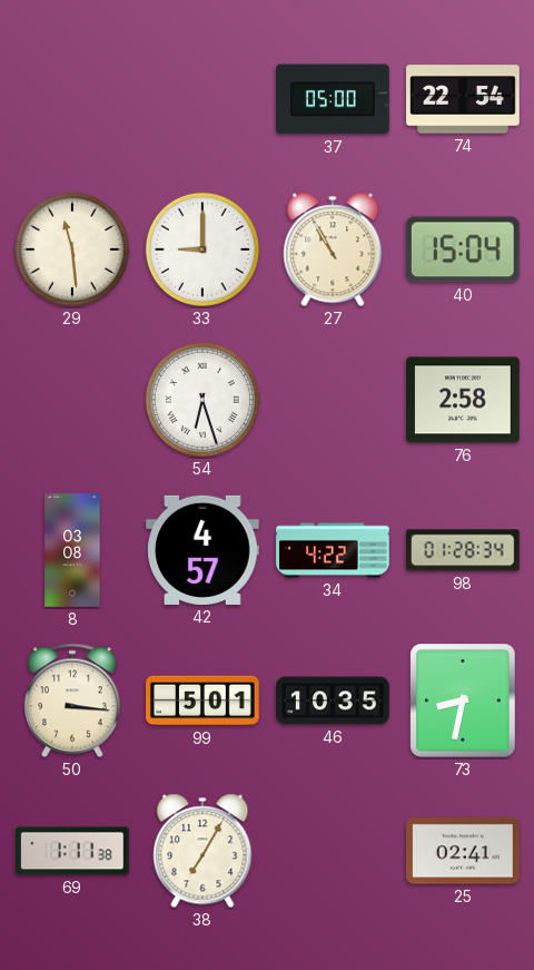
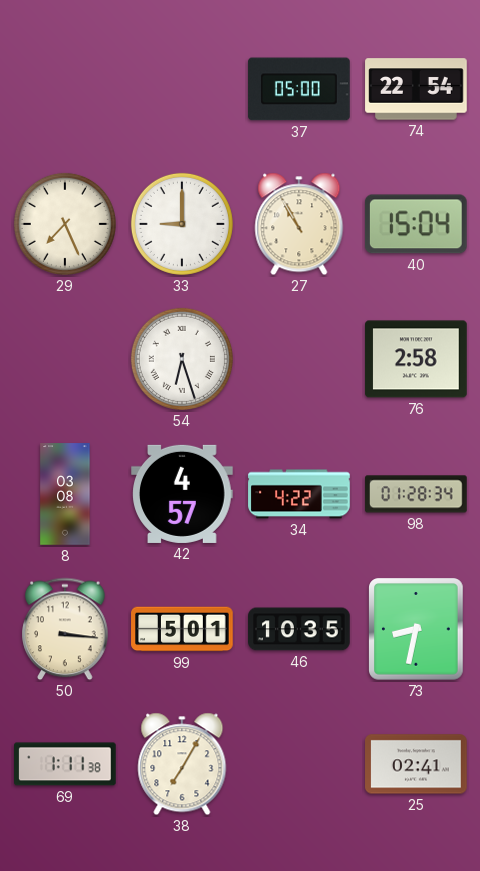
29: 11:29 -> 7:26 (65, 224)
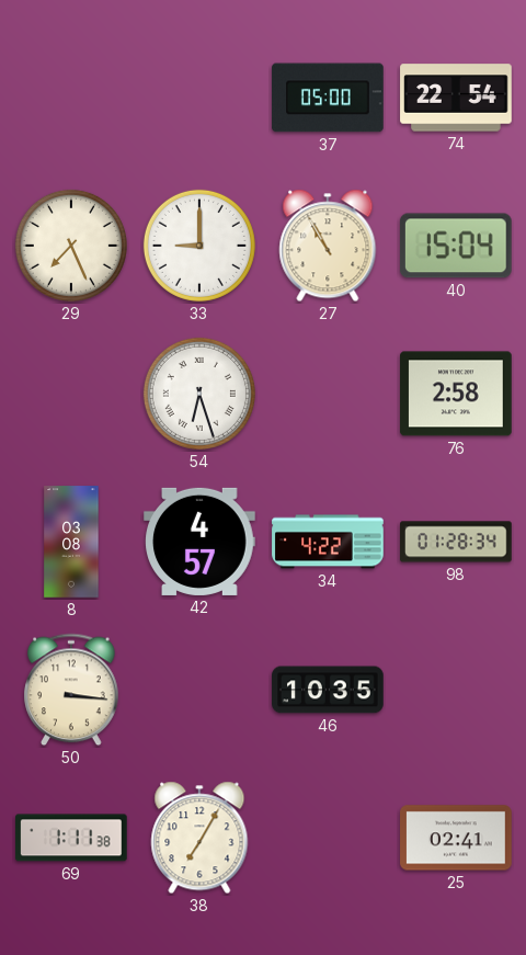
99: 5:01 -> none (182, 629)
73: 8:32 -> none (417, 629)
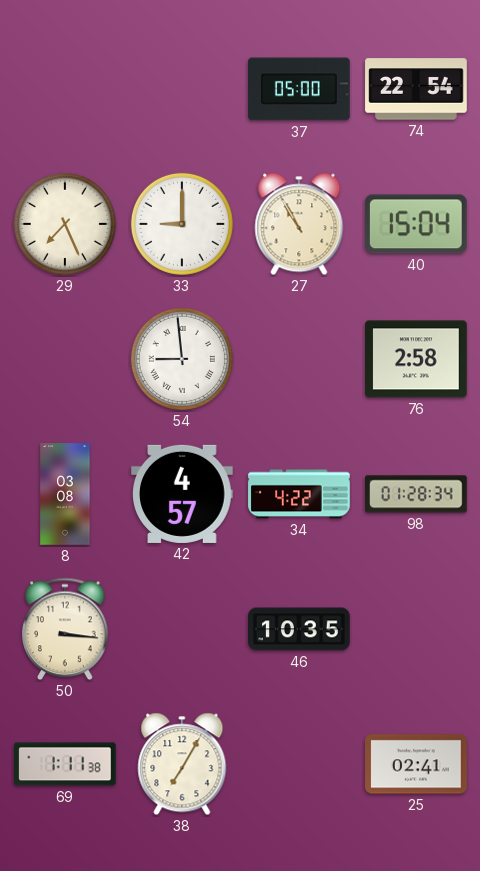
54: 6:27 -> 8:59 (182, 359)
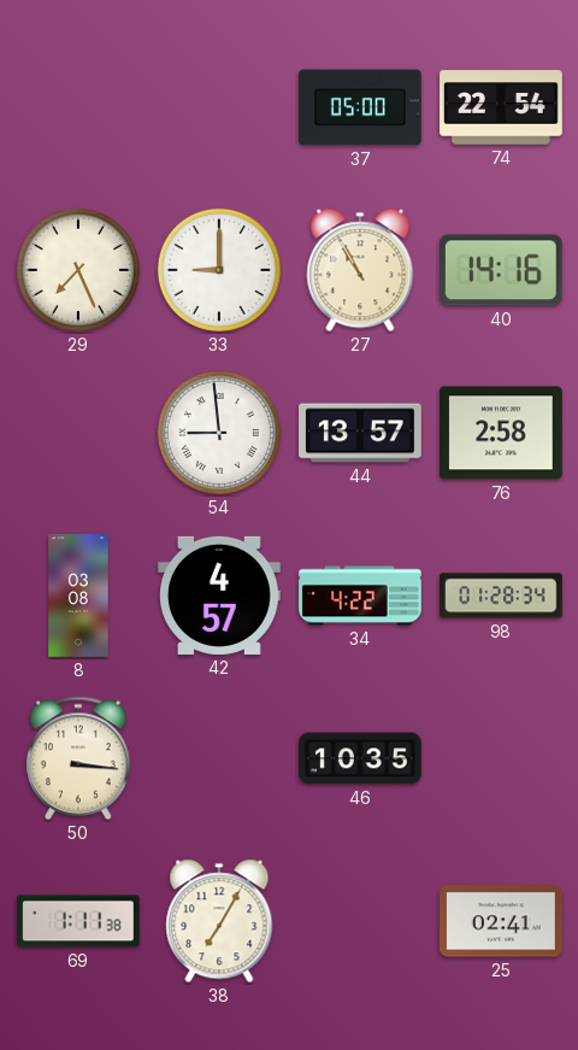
40: 15:04 -> 14:16 (501, 270)
44: none -> 13:57 (360, 433)
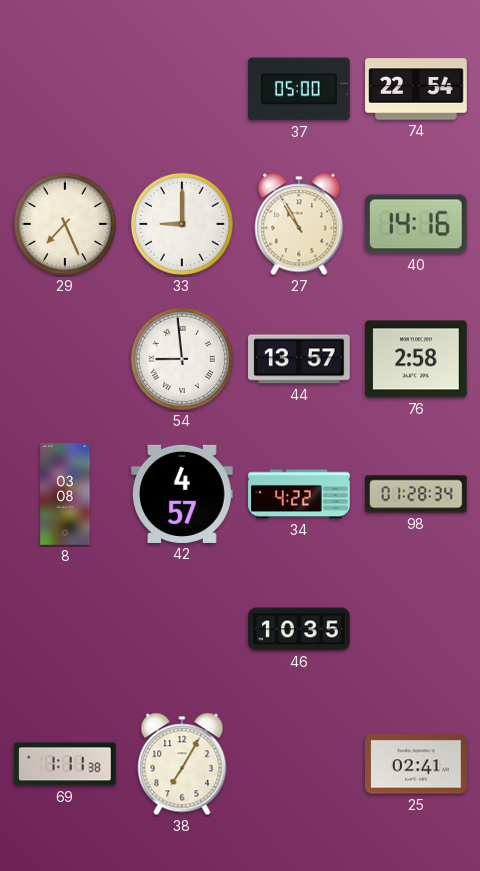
50: 3:16 -> none (78, 758)
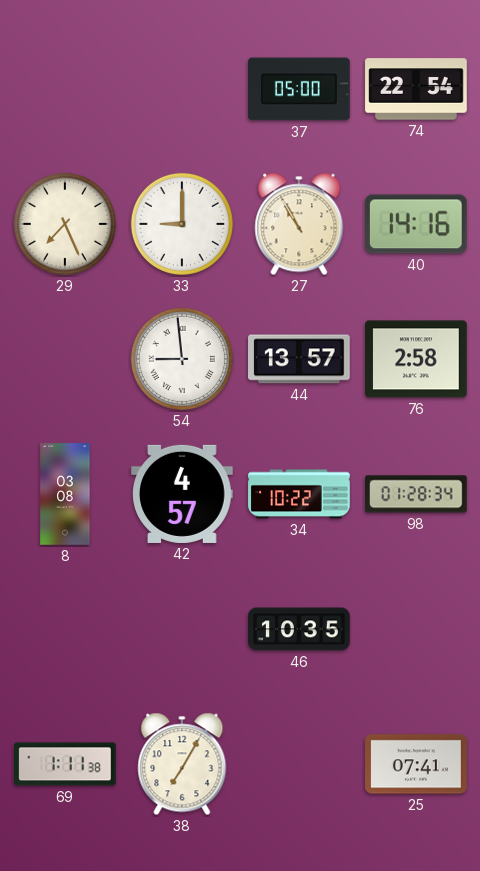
34: 4:22 -> 10:22 (299, 494)
25: 02:41 -> 07:41 (416, 764)
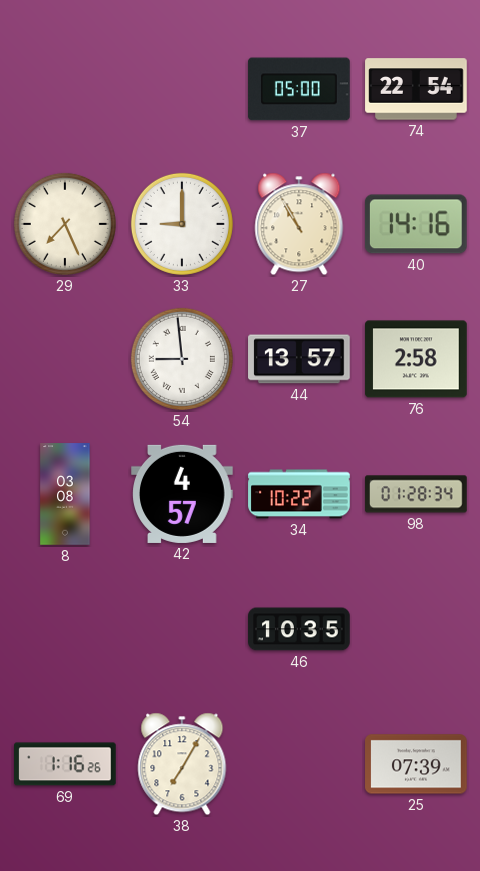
69: 1:11 -> 1:16 (66, 764)
25: 07:41 -> 07:39 (416, 764)
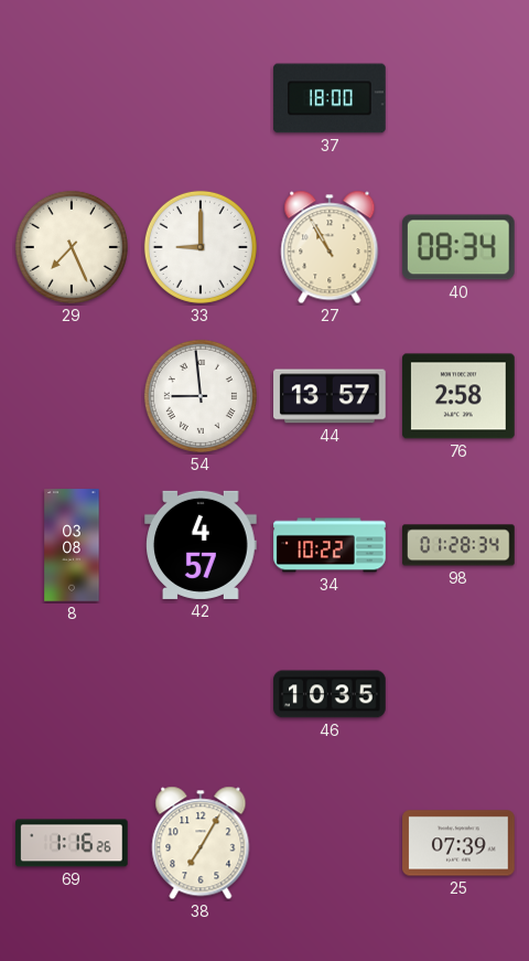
37: 05:00 -> 18:00 (330, 98)
74: 22:54 -> none (416, 89)
40: 14:16 -> 08:34 (458, 247)
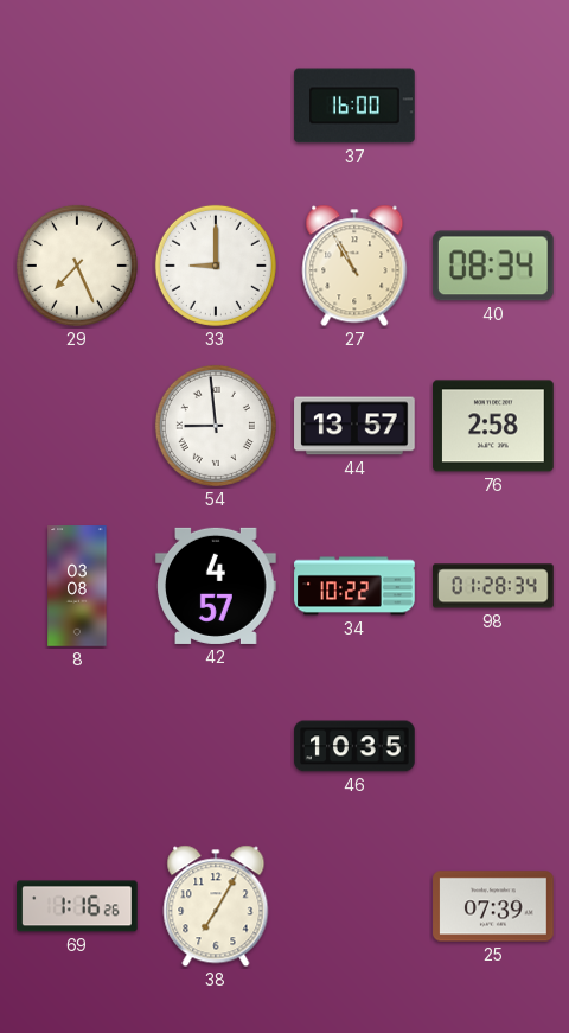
37: 18:00 -> 16:00 (354, 106)
